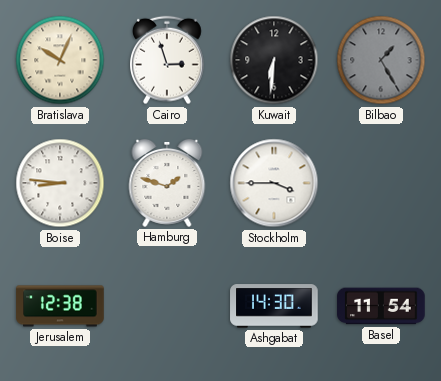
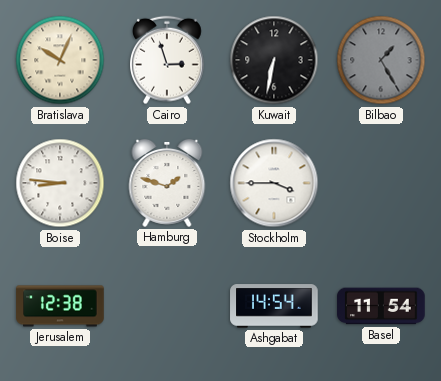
Kuwait: 6:31 -> 6:32 (274, 60)
Ashgabat: 14:30 -> 14:54 (274, 306)
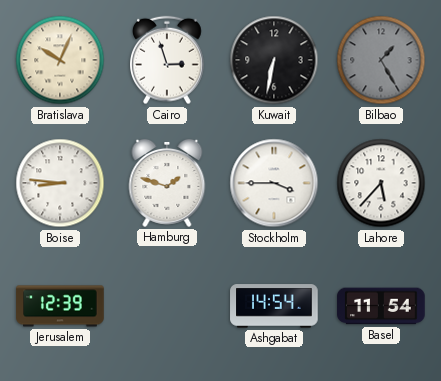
Lahore: none -> 5:37 (381, 183)
Jerusalem: 12:38 -> 12:39 (60, 306)
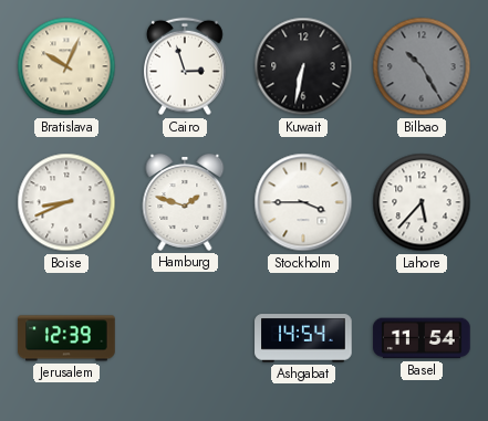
Bilbao: 1:25 -> 10:25 (422, 66)
Boise: 8:46 -> 8:41 (66, 202)
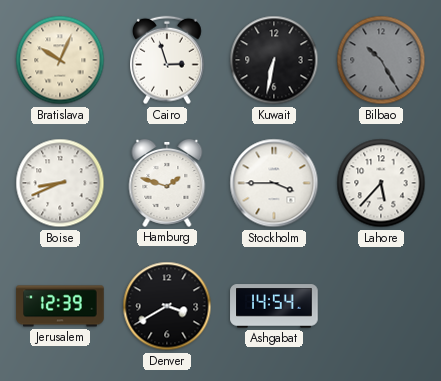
Denver: none -> 3:40 (167, 306)
Basel: 11:54 -> none (422, 338)
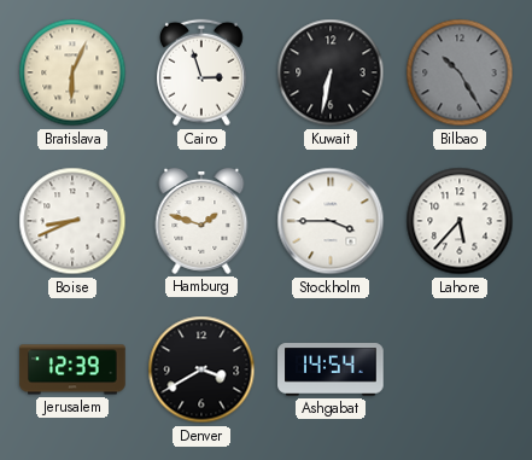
Bratislava: 10:04 -> 6:04 (72, 72)
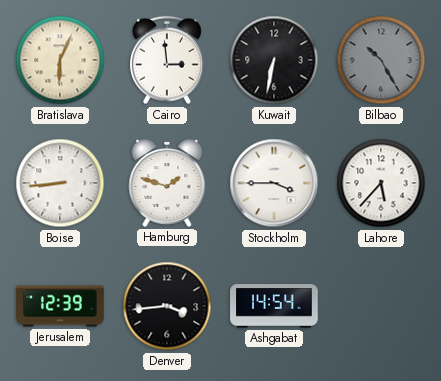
Cairo: 2:57 -> 2:59 (168, 60)
Boise: 8:41 -> 8:44 (60, 183)
Denver: 3:40 -> 3:44 (167, 306)
